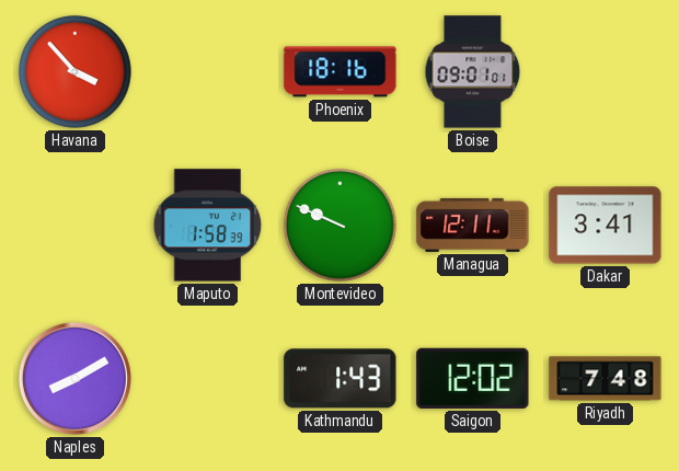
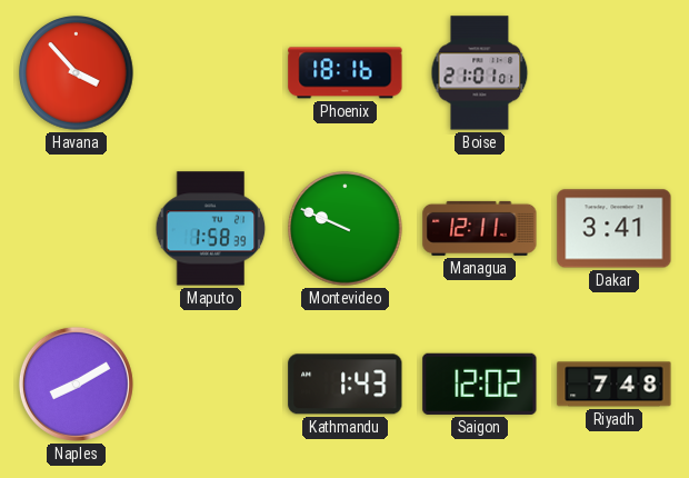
Boise: 09:01 -> 21:01 (480, 73)
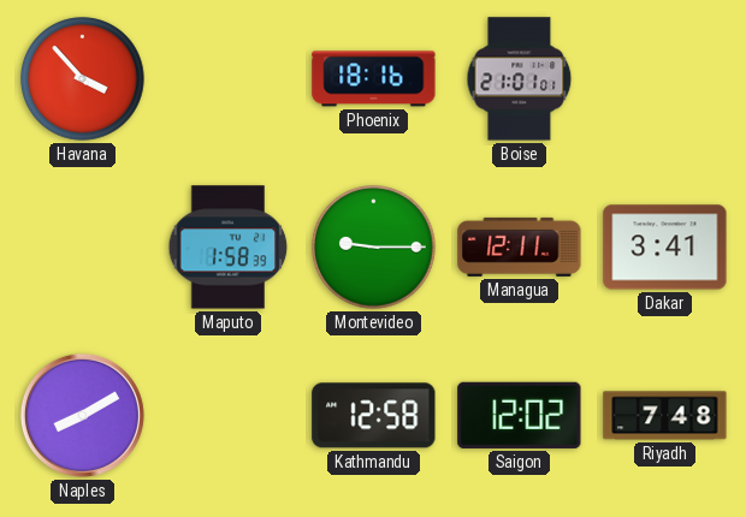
Montevideo: 9:49 -> 9:15 (374, 248)
Kathmandu: 1:43 -> 12:58 (374, 416)
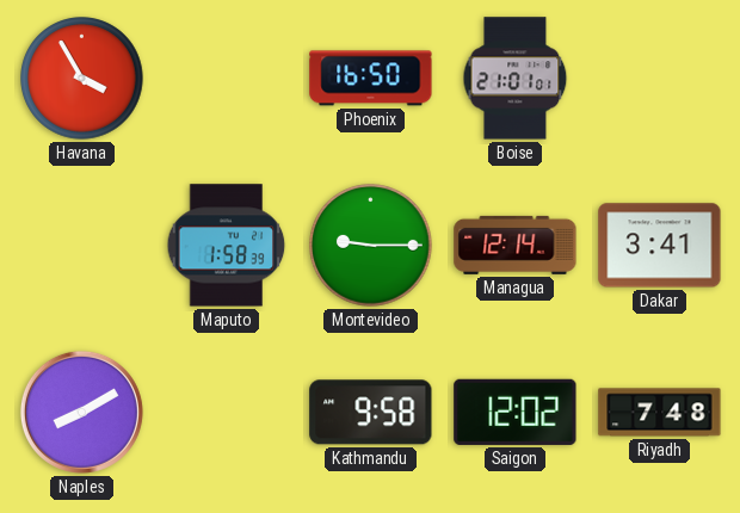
Havana: 3:53 -> 3:55 (82, 79)
Phoenix: 18:16 -> 16:50 (371, 79)
Managua: 12:11 -> 12:14 (516, 245)
Kathmandu: 12:58 -> 9:58 (371, 413)
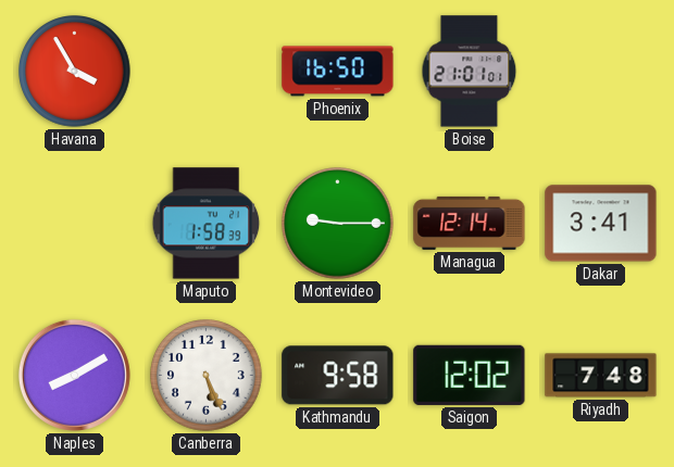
Canberra: none -> 5:26 (207, 376)
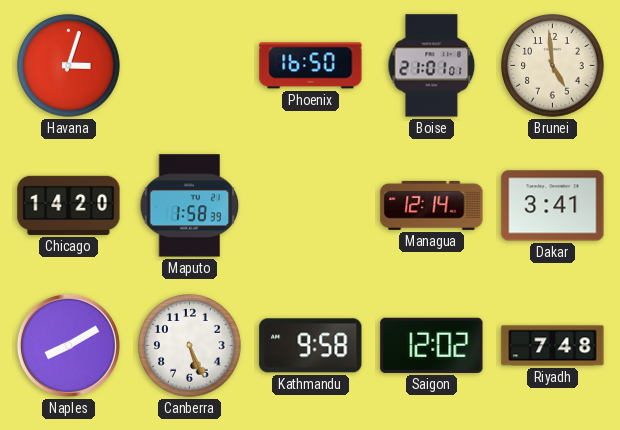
Havana: 3:55 -> 3:03 (69, 66)
Brunei: none -> 4:59 (553, 66)
Chicago: none -> 14:20 (69, 205)
Montevideo: 9:15 -> none (338, 224)
